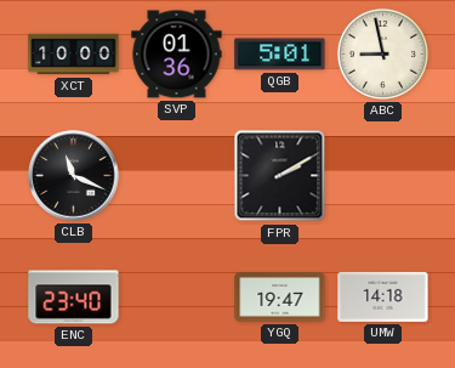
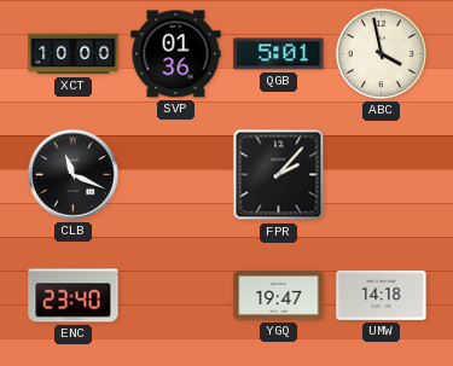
ABC: 8:58 -> 3:58 (381, 53)
FPR: 2:10 -> 2:07 (279, 175)
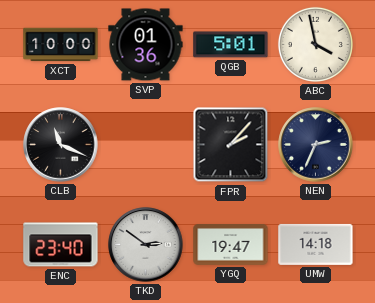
NEN: none -> 2:34 (316, 145)
TKD: none -> 2:51 (146, 245)
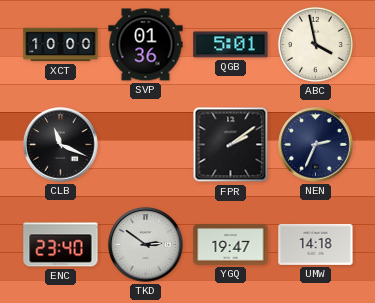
FPR: 2:07 -> 2:09 (231, 145)
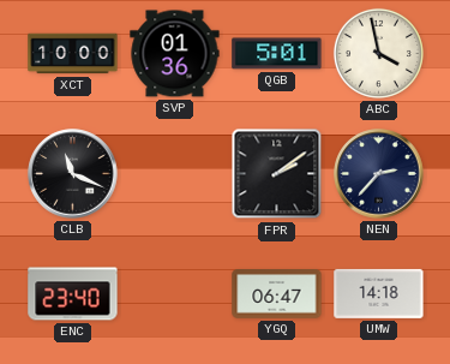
NEN: 2:34 -> 2:37 (379, 174)
TKD: 2:51 -> none (146, 245)
YGQ: 19:47 -> 06:47 (277, 294)
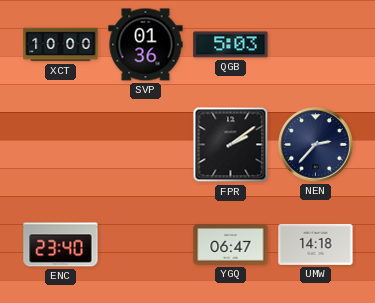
QGB: 5:01 -> 5:03 (231, 45)
ABC: 3:58 -> none (378, 53)
CLB: 11:19 -> none (73, 174)
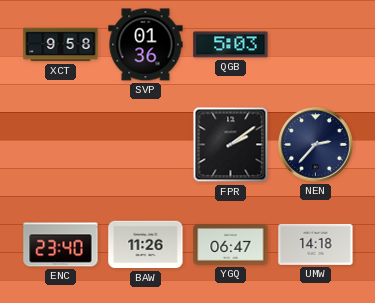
XCT: 10:00 -> 9:58 (61, 45)
BAW: none -> 11:26 (146, 245)
